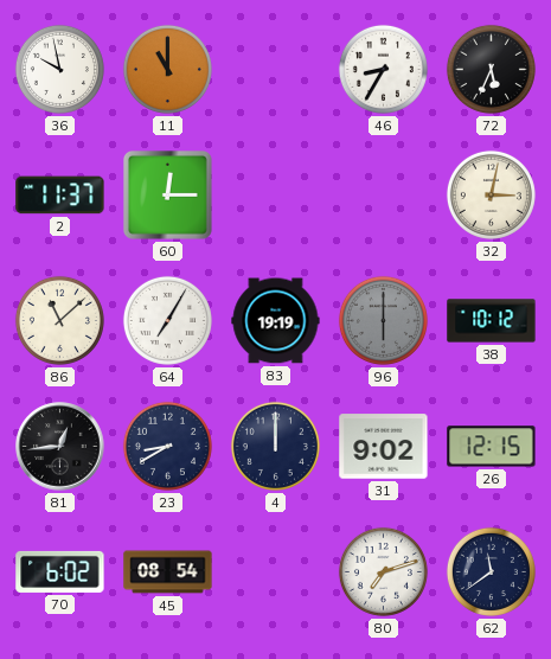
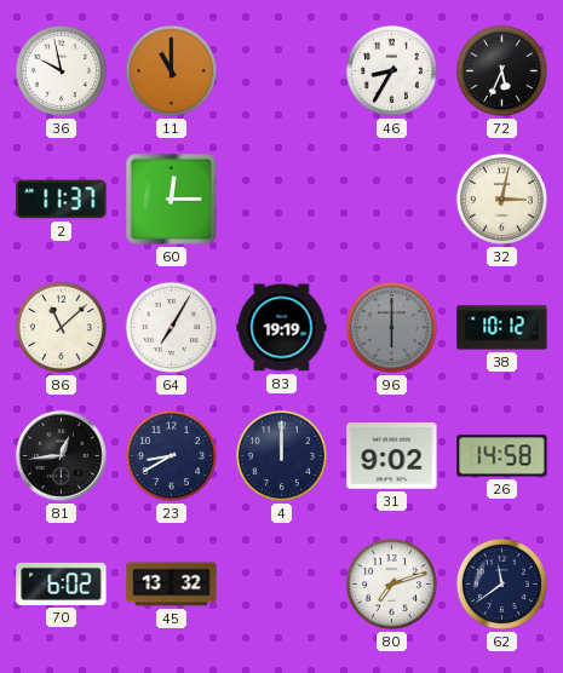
26: 12:15 -> 14:58 (502, 456)
45: 08:54 -> 13:32 (172, 585)
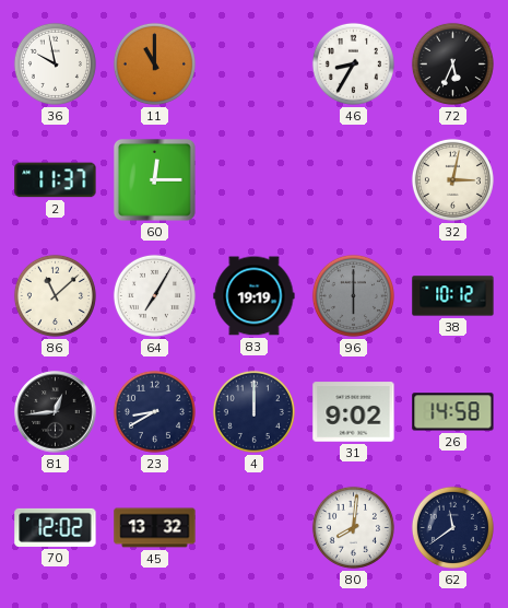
70: 6:02 -> 12:02 (56, 527)
80: 7:12 -> 8:01 (353, 527)
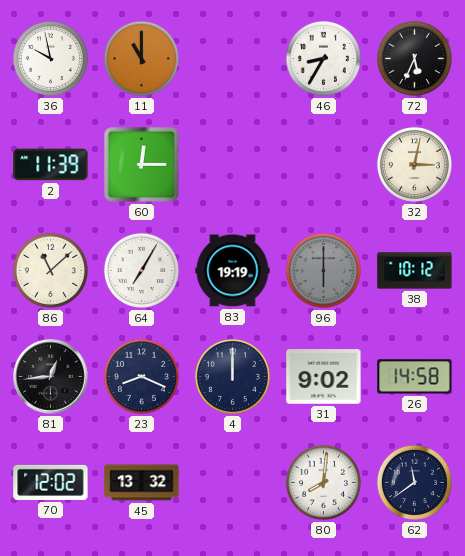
2: 11:37 -> 11:39 (51, 165)
23: 8:40 -> 8:19 (141, 376)
